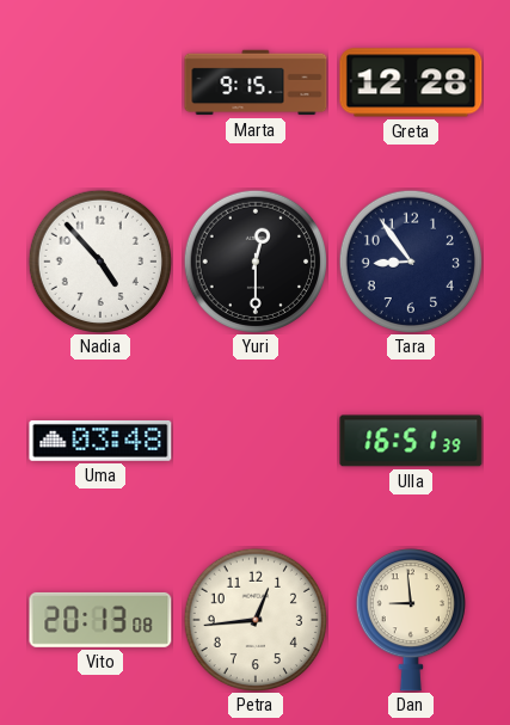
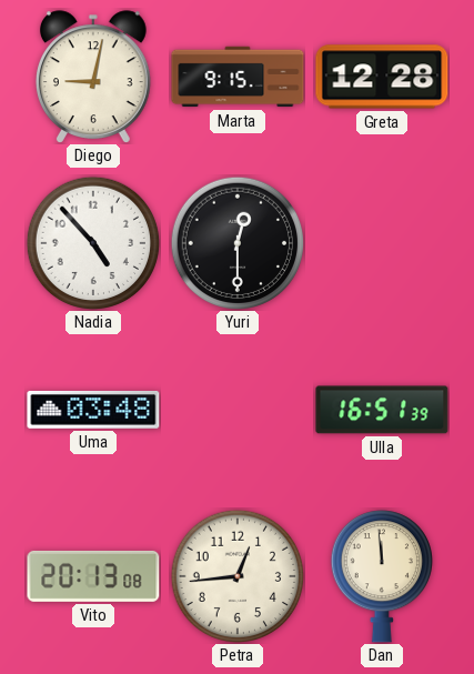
Diego: none -> 9:02 (93, 77)
Tara: 8:54 -> none (410, 260)
Dan: 8:59 -> 11:59 (382, 576)
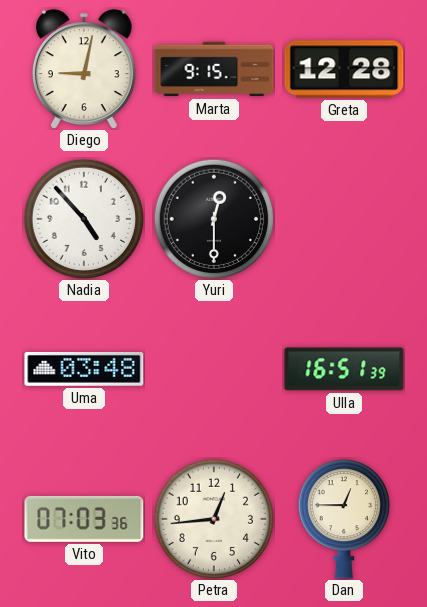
Vito: 20:13 -> 07:03 (84, 519)
Dan: 11:59 -> 12:45 (344, 519)
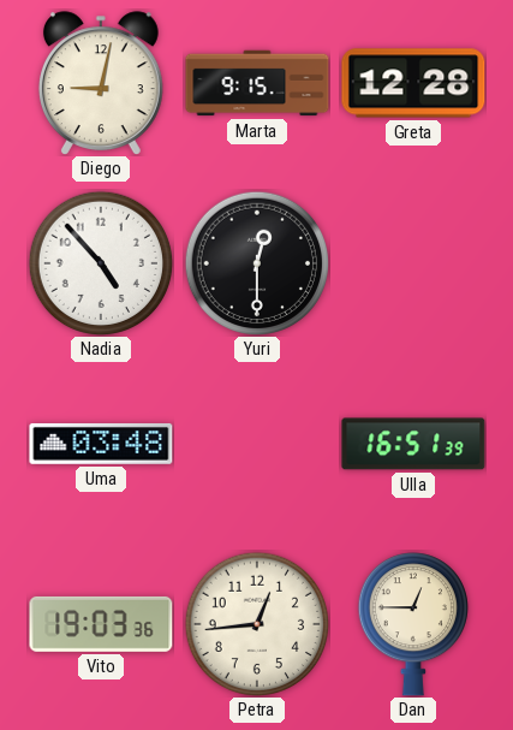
Vito: 07:03 -> 19:03 (101, 624)
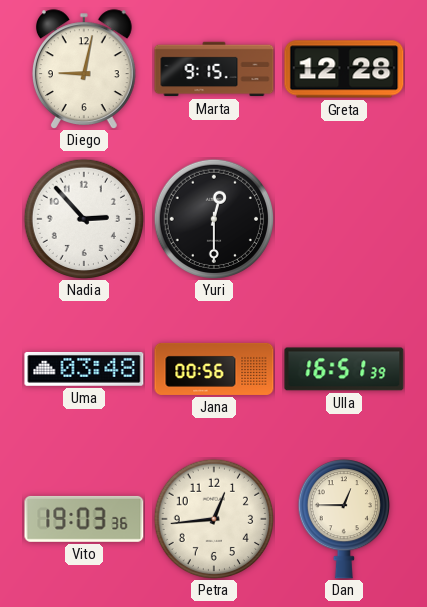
Nadia: 4:53 -> 2:53 (83, 218)
Jana: none -> 00:56 (214, 369)
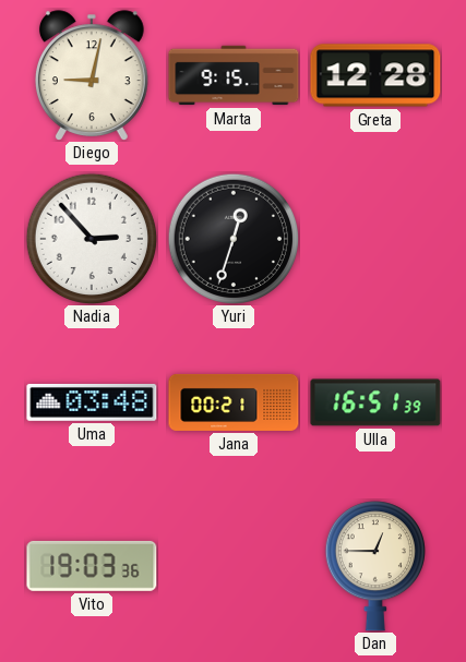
Yuri: 12:30 -> 12:33 (232, 238)
Jana: 00:56 -> 00:21 (234, 402)
Petra: 12:44 -> none (213, 518)
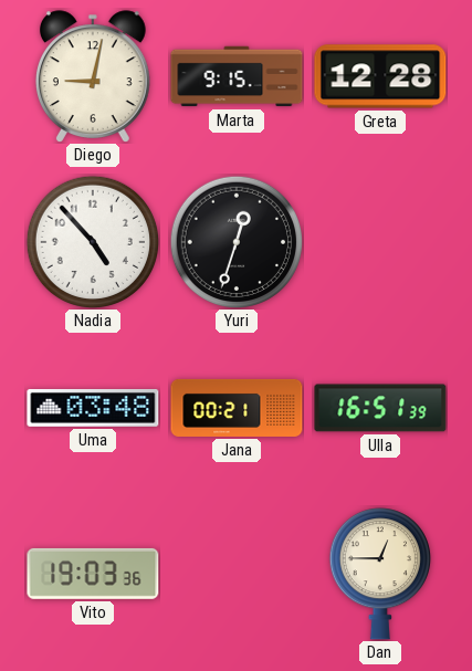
Nadia: 2:53 -> 4:53 (92, 241)
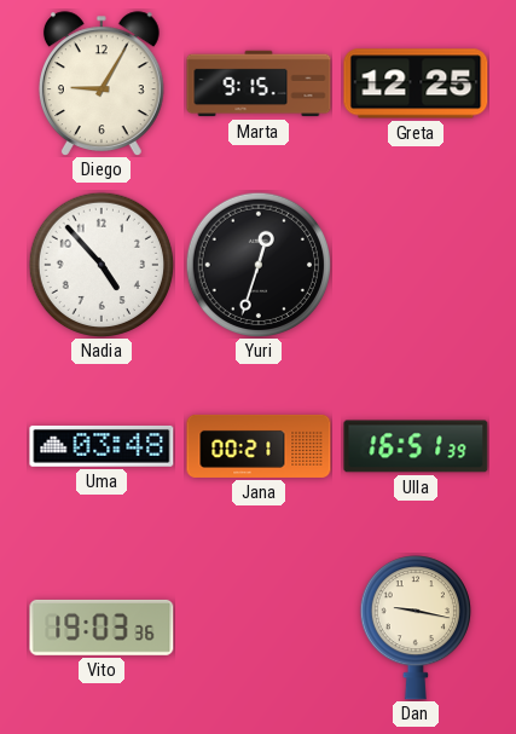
Diego: 9:02 -> 9:05 (102, 83)
Greta: 12:28 -> 12:25 (416, 83)
Dan: 12:45 -> 9:17 (416, 628)
